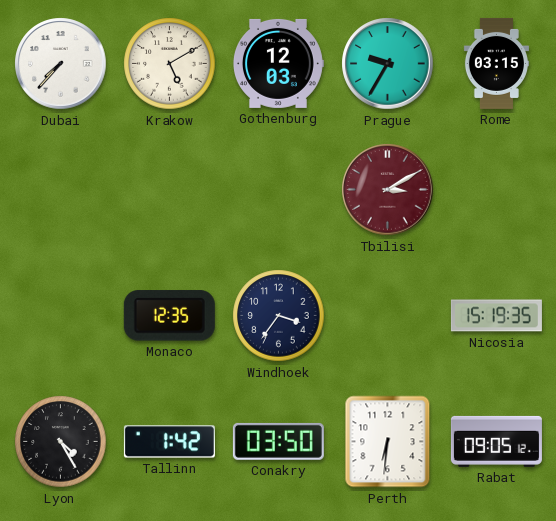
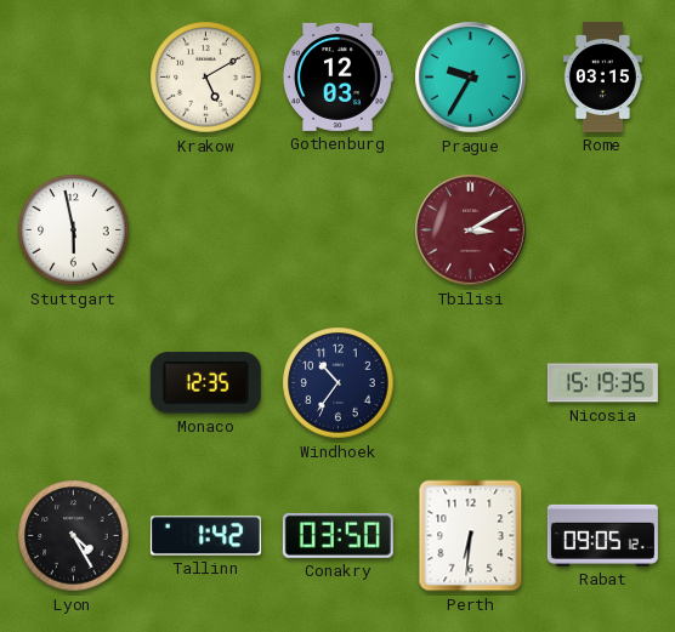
Dubai: 7:37 -> none (61, 64)
Stuttgart: none -> 5:58 (74, 230)
Windhoek: 3:36 -> 10:36 (339, 383)
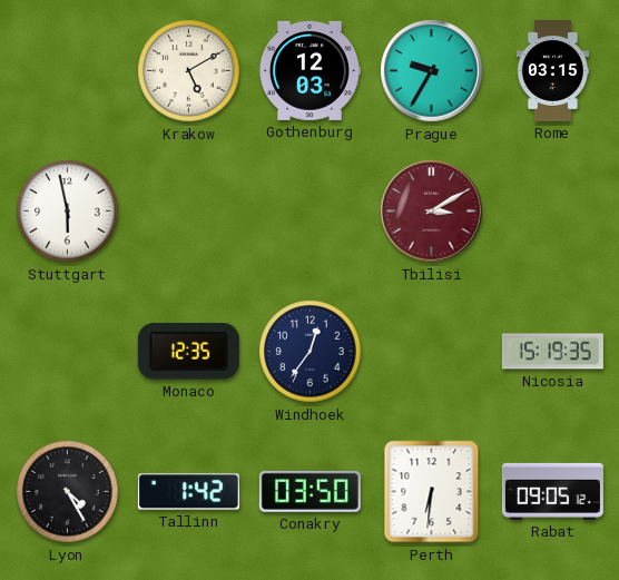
Windhoek: 10:36 -> 12:36 (311, 352)
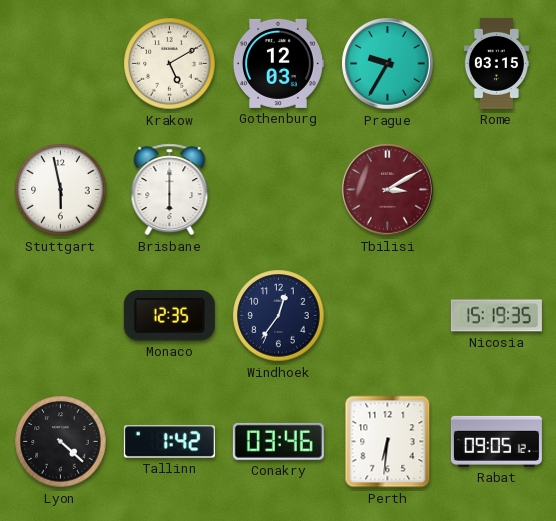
Brisbane: none -> 6:00 (170, 190)
Lyon: 4:25 -> 4:22 (61, 442)
Conakry: 03:50 -> 03:46 (278, 441)
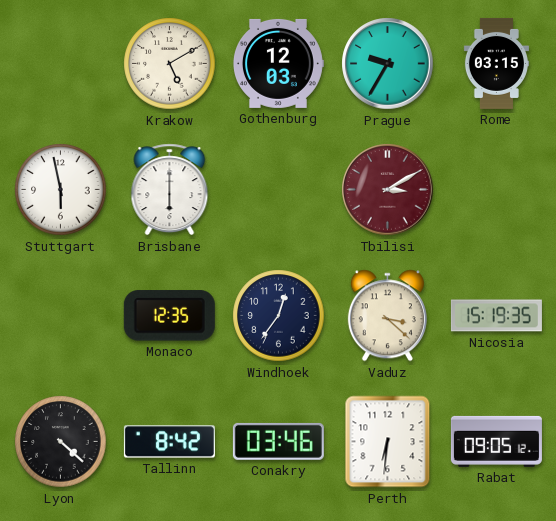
Vaduz: none -> 3:22 (387, 316)
Tallinn: 1:42 -> 8:42 (169, 442)
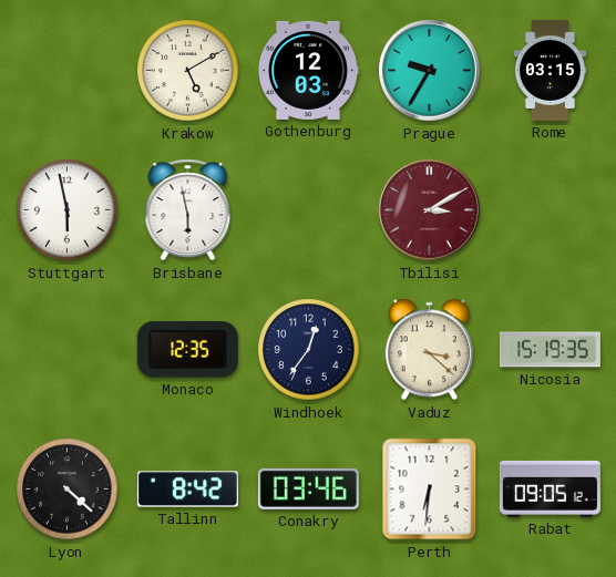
Brisbane: 6:00 -> 5:58 (188, 210)
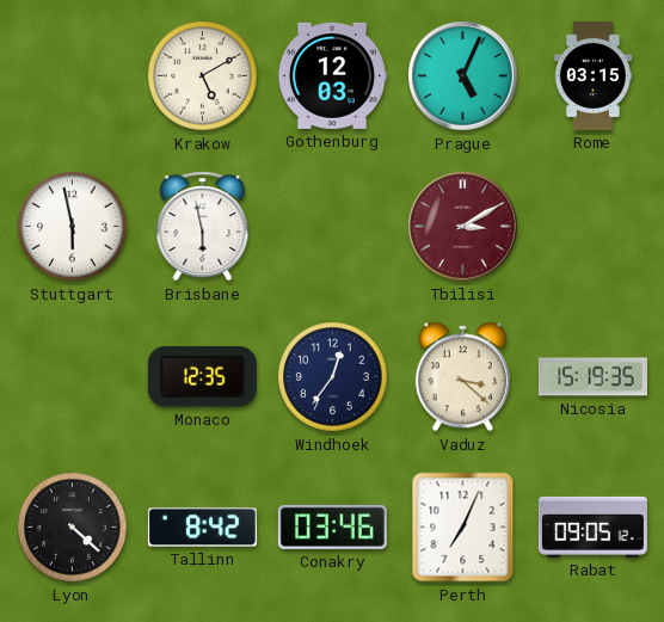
Prague: 9:35 -> 5:04 (463, 76)
Perth: 6:31 -> 7:04 (463, 528)
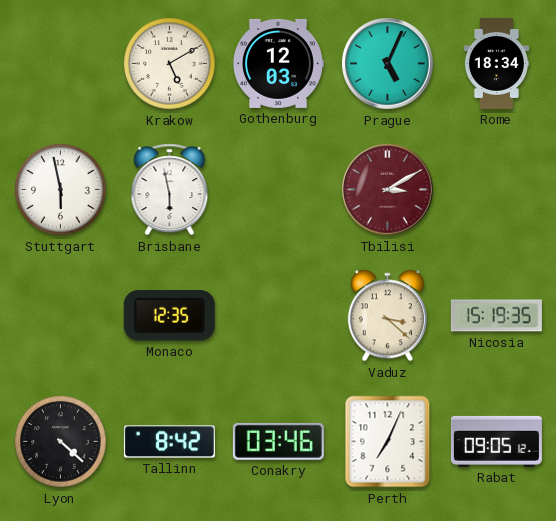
Rome: 03:15 -> 18:34 (496, 63)
Windhoek: 12:36 -> none (333, 377)
